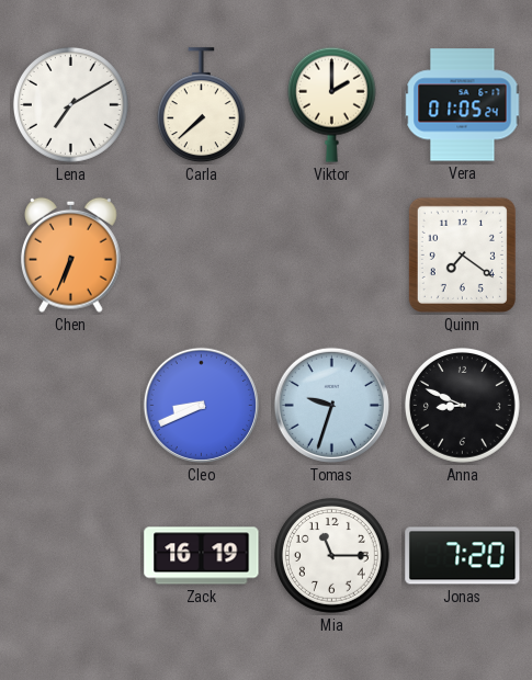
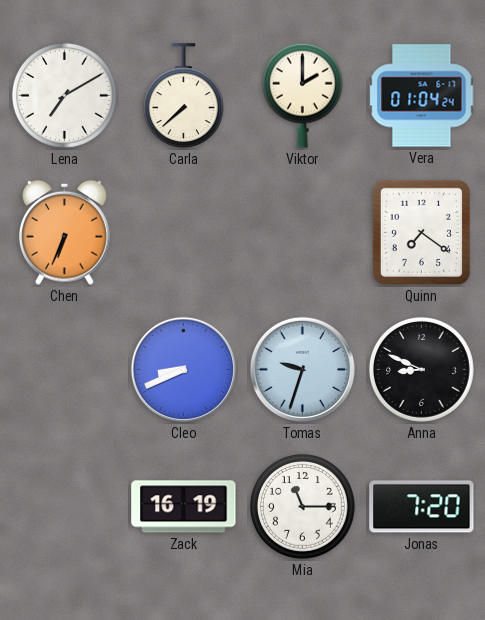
Vera: 01:05 -> 01:04 (422, 96)
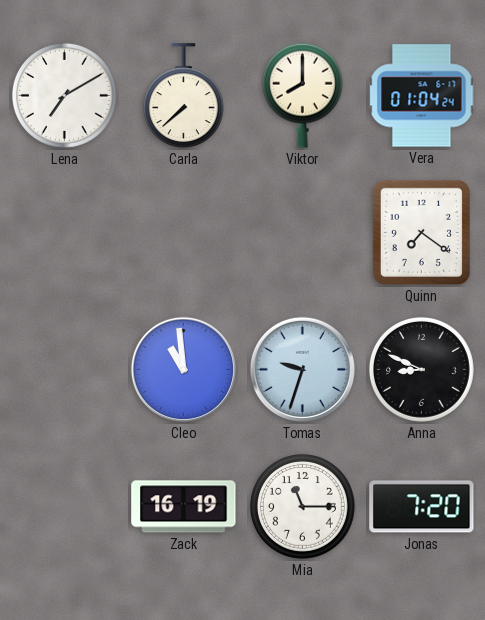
Viktor: 2:00 -> 8:00 (302, 95)
Chen: 6:34 -> none (65, 232)
Cleo: 8:41 -> 10:59 (183, 369)
